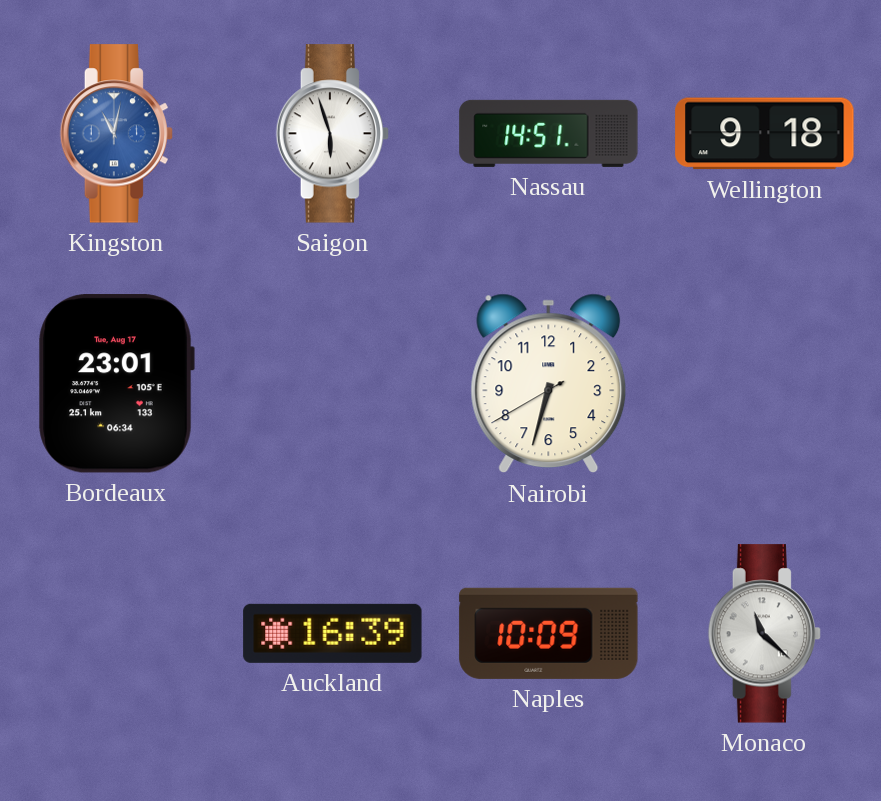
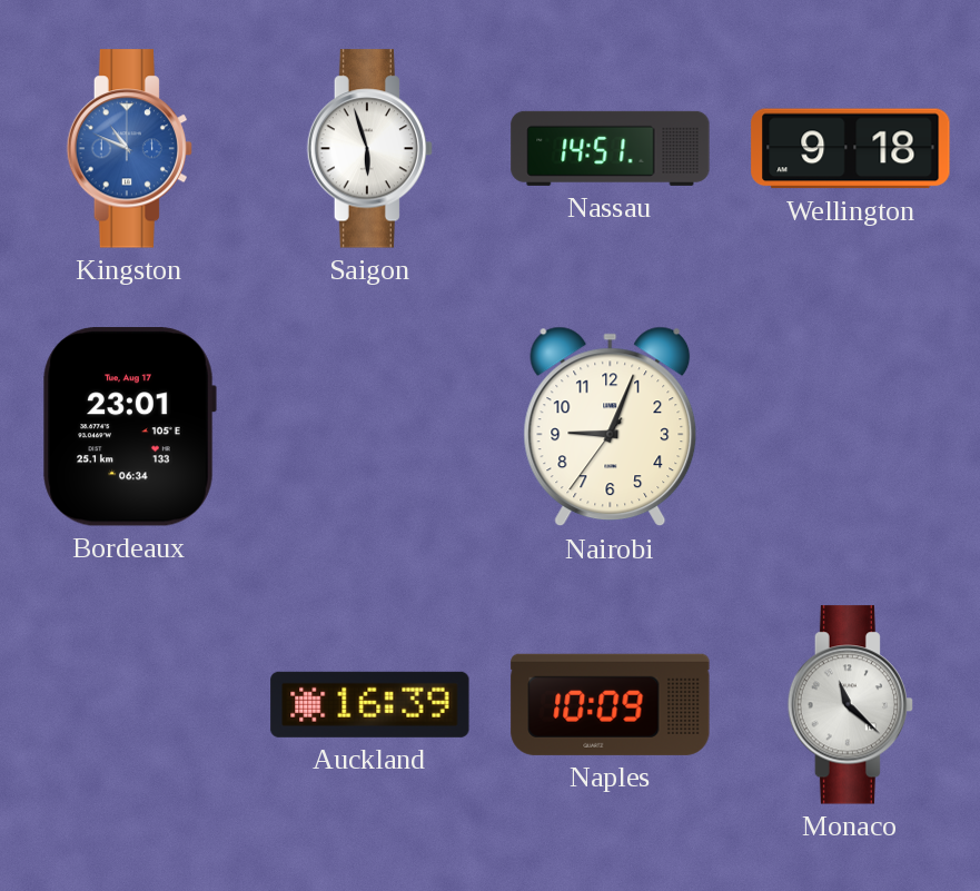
Kingston: 11:02 -> 10:49 (130, 149)
Nairobi: 6:32 -> 9:03 (611, 427)
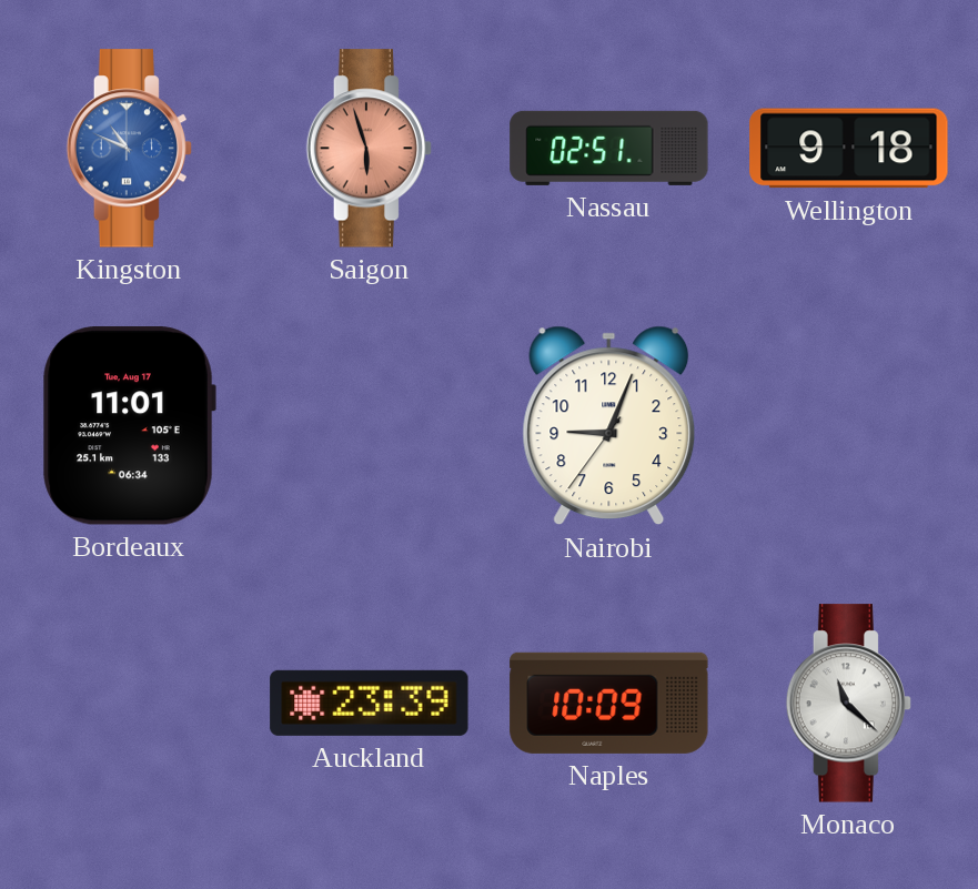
Saigon dial: white -> salmon (370, 149)
Nassau: 14:51 -> 02:51 (609, 148)
Bordeaux: 23:01 -> 11:01 (129, 426)
Auckland: 16:39 -> 23:39 (370, 703)
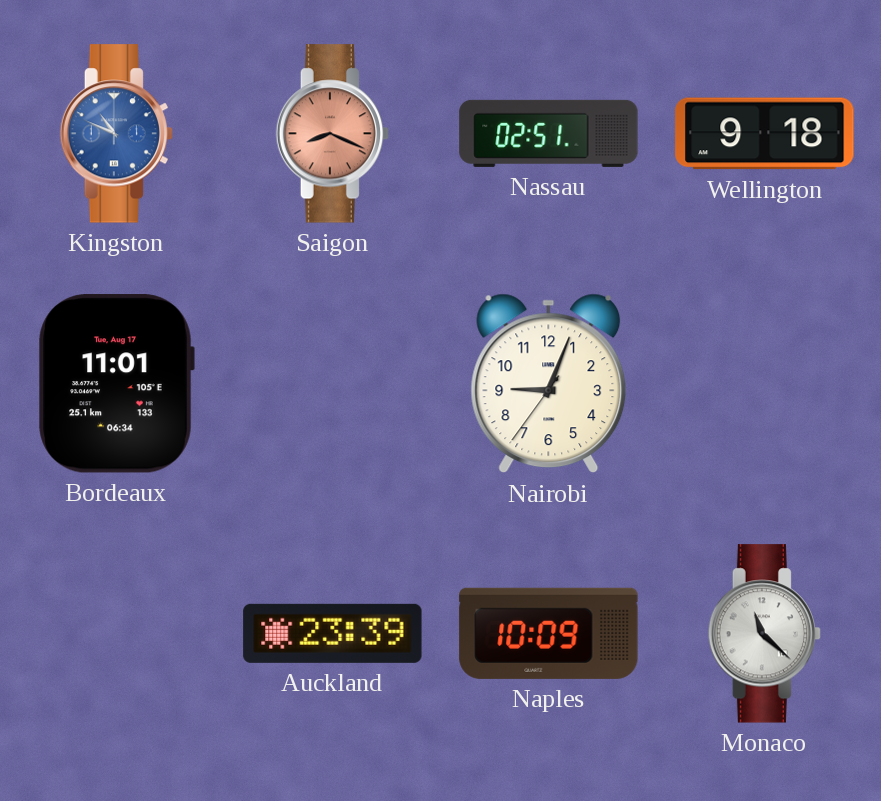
Saigon: 5:57 -> 8:19 (333, 134)
